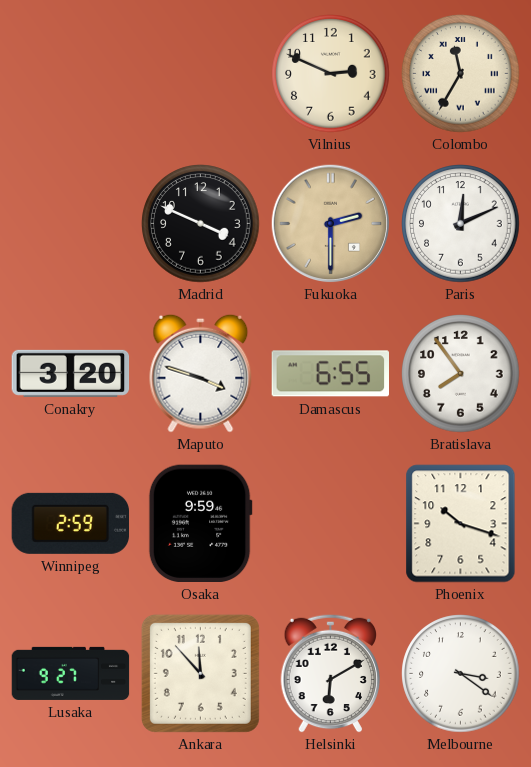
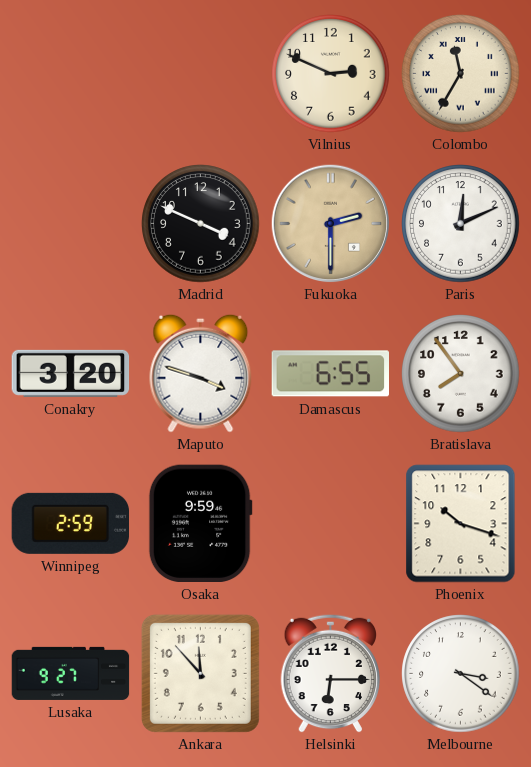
Helsinki: 6:10 -> 6:15 (330, 673)
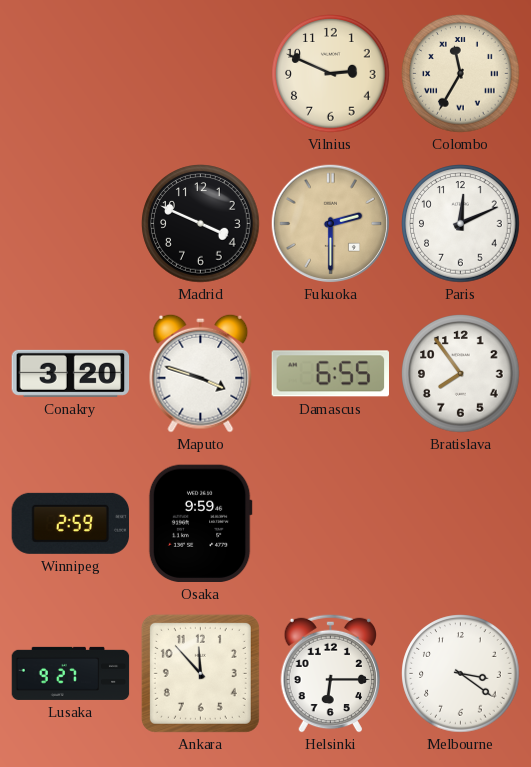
Phoenix: 10:18 -> none (461, 524)
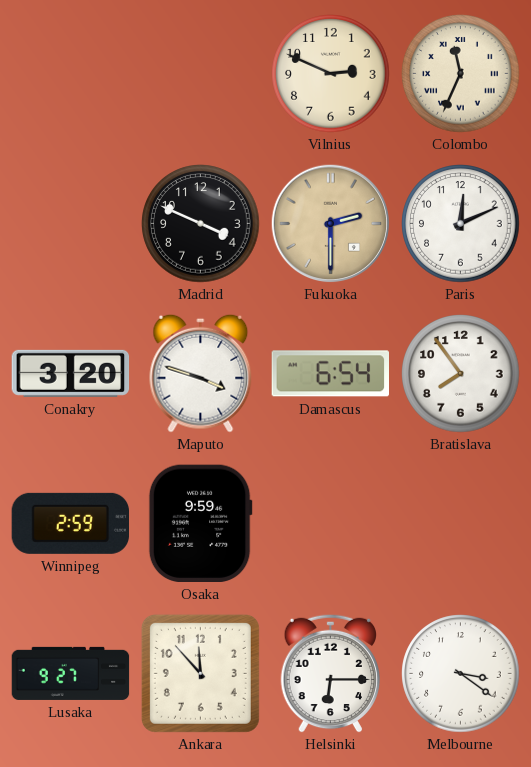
Colombo: 11:35 -> 11:34 (461, 74)
Damascus: 6:55 -> 6:54 (331, 374)
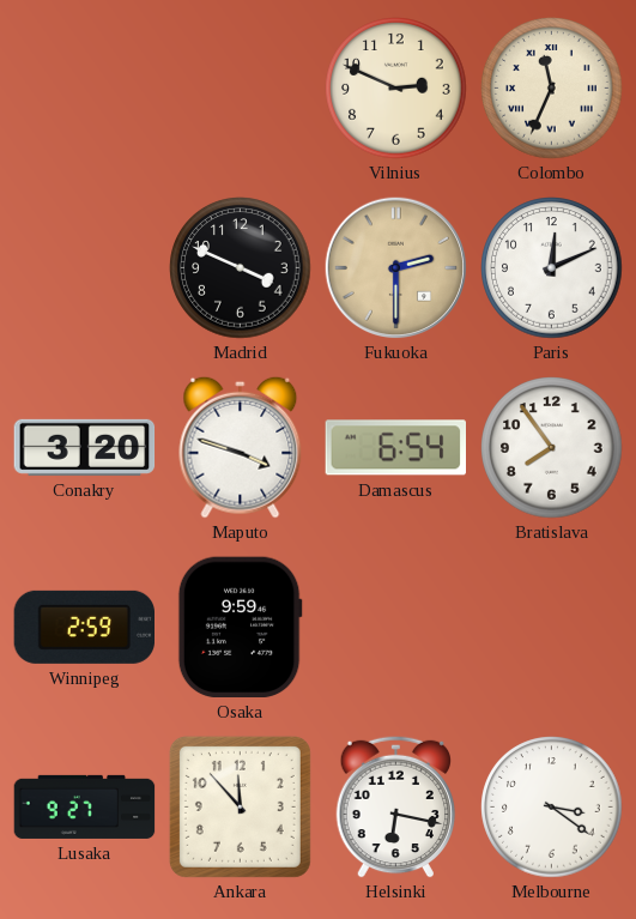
Helsinki: 6:15 -> 6:17 (395, 806)
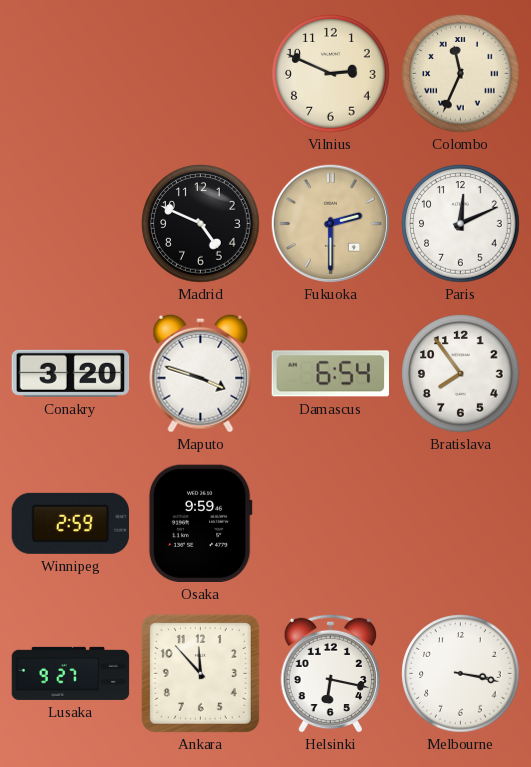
Madrid: 3:49 -> 4:49 (201, 224)
Melbourne: 3:21 -> 3:17 (461, 674)
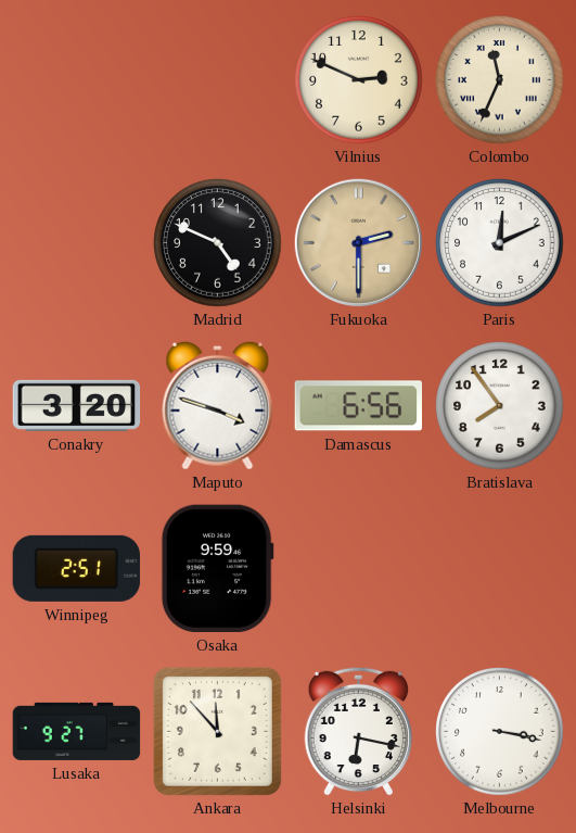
Damascus: 6:54 -> 6:56 (359, 406)
Winnipeg: 2:59 -> 2:51 (77, 568)
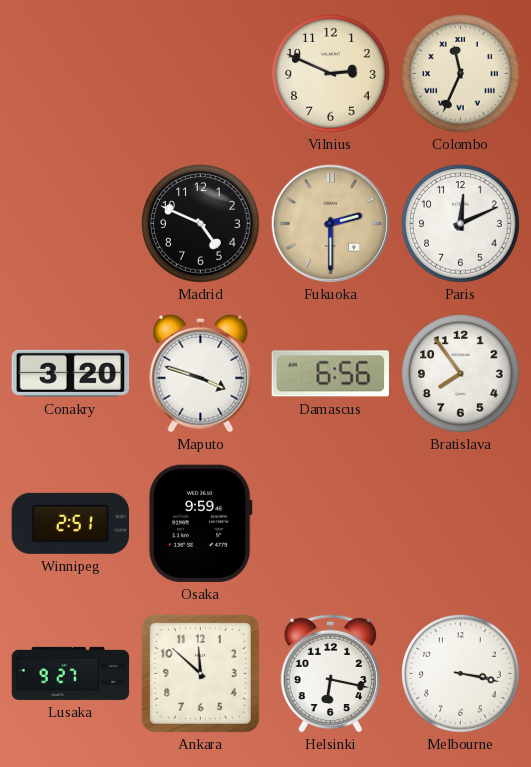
Ankara: 11:53 -> 11:52 (200, 673)
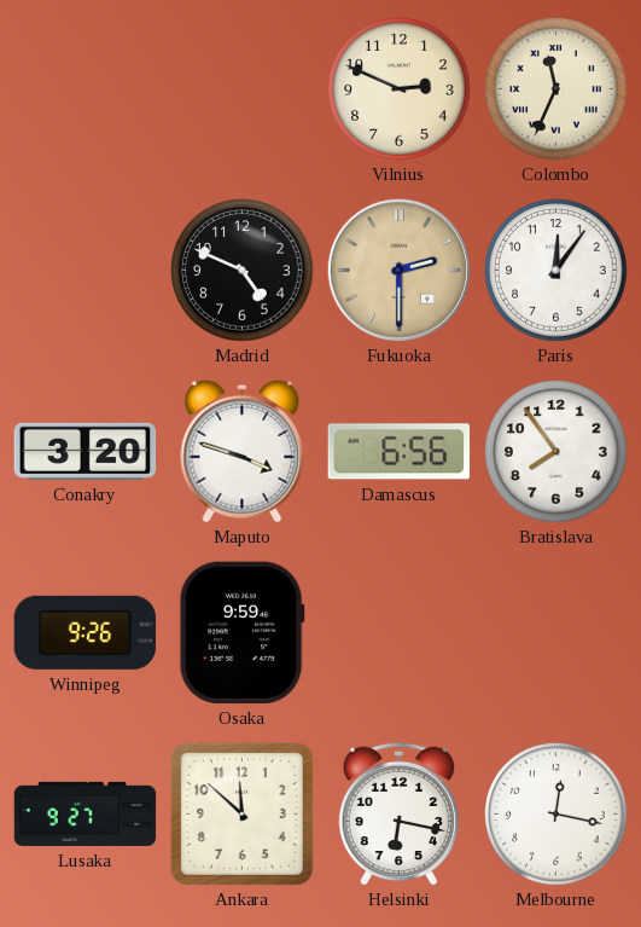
Paris: 12:11 -> 12:06 (556, 271)
Winnipeg: 2:51 -> 9:26 (86, 632)
Melbourne: 3:17 -> 12:17 (556, 815)
